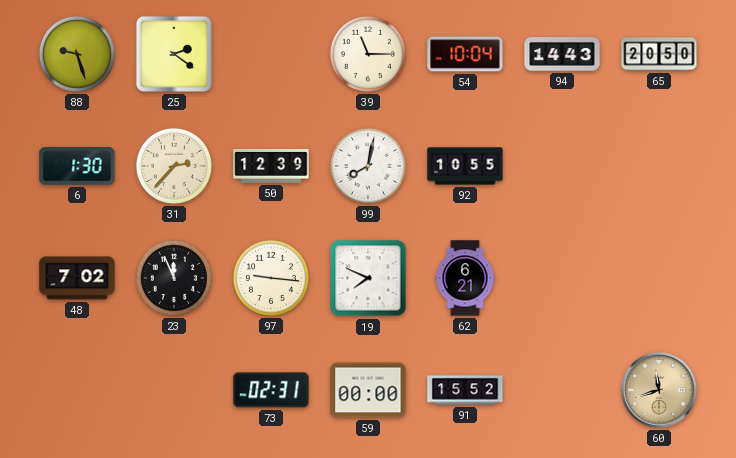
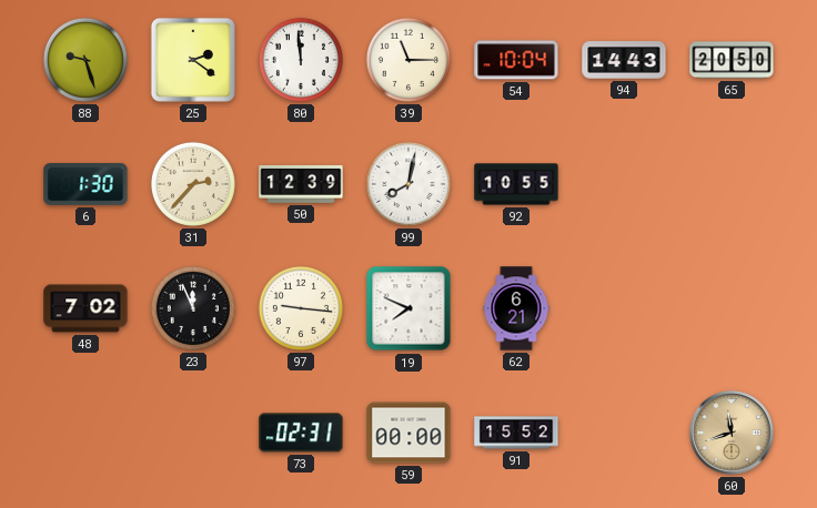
80: none -> 11:59 (301, 60)
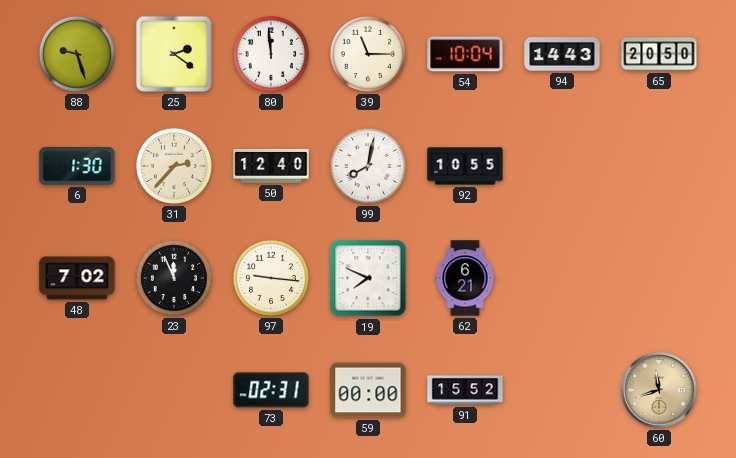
50: 12:39 -> 12:40 (271, 166)
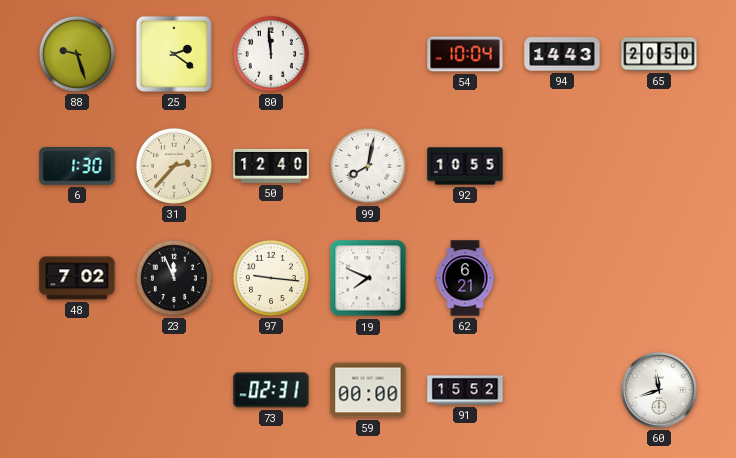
39: 11:15 -> none (368, 54)
60 dial: champagne -> white (659, 390)
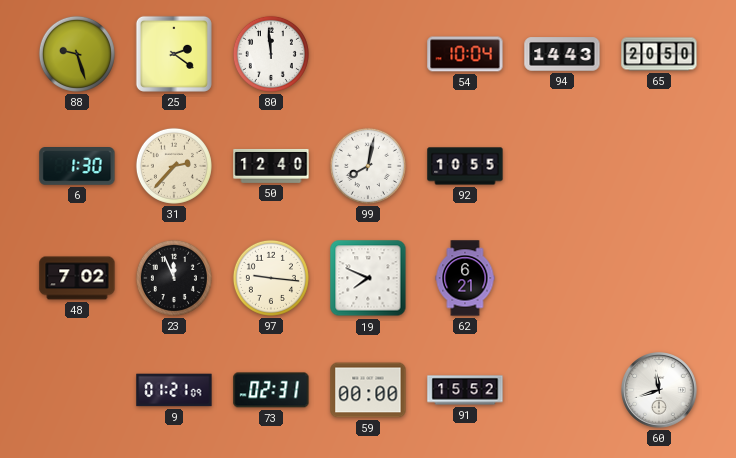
9: none -> 01:21 (174, 390)
